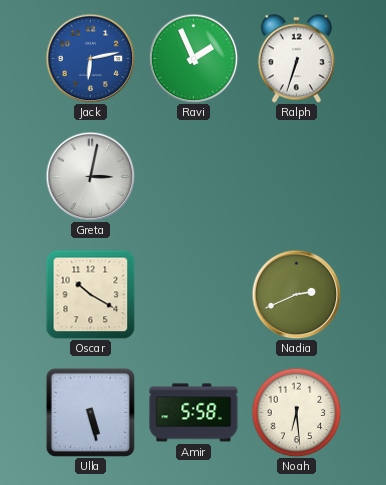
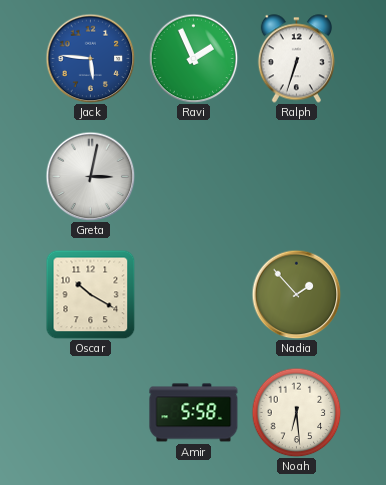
Jack: 6:13 -> 5:46 (90, 58)
Nadia: 2:41 -> 1:53 (296, 294)
Ulla: 5:28 -> none (90, 412)
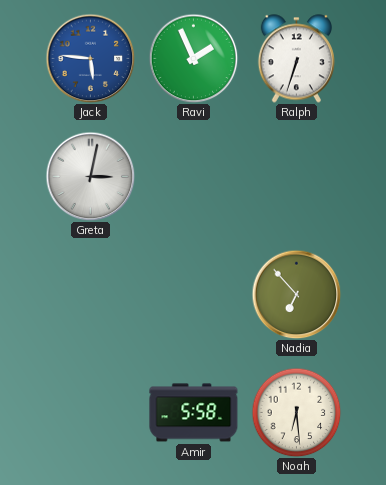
Oscar: 10:20 -> none (90, 294)
Nadia: 1:53 -> 6:53 (296, 294)
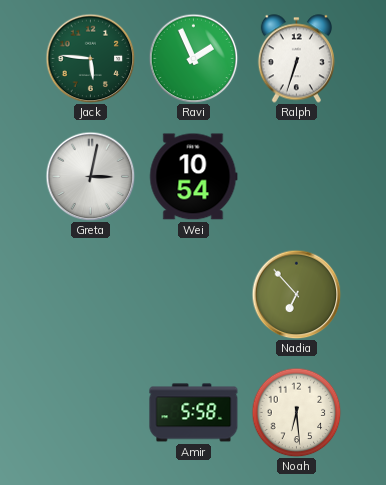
Jack dial: blue -> green (90, 58)
Wei: none -> 10:54 (194, 177)
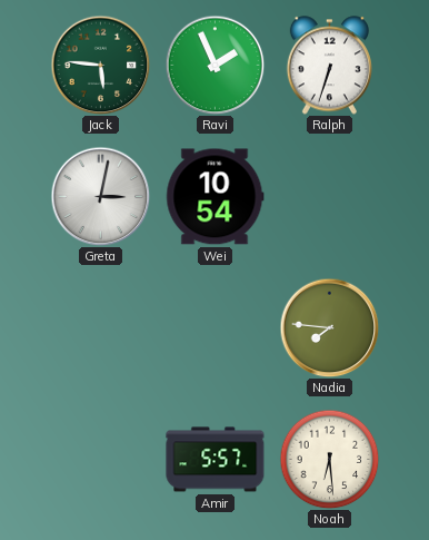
Nadia: 6:53 -> 7:46 (329, 327)
Amir: 5:58 -> 5:57 (216, 460)
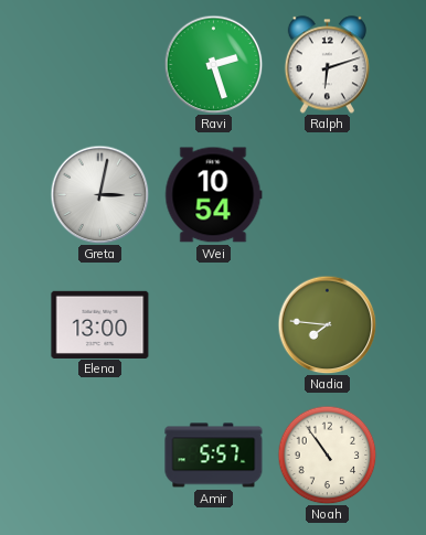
Jack: 5:46 -> none (100, 65)
Ravi: 1:56 -> 2:27 (213, 64)
Ralph: 6:33 -> 6:12 (327, 65)
Elena: none -> 13:00 (100, 324)
Noah: 6:29 -> 10:54 (327, 454)
